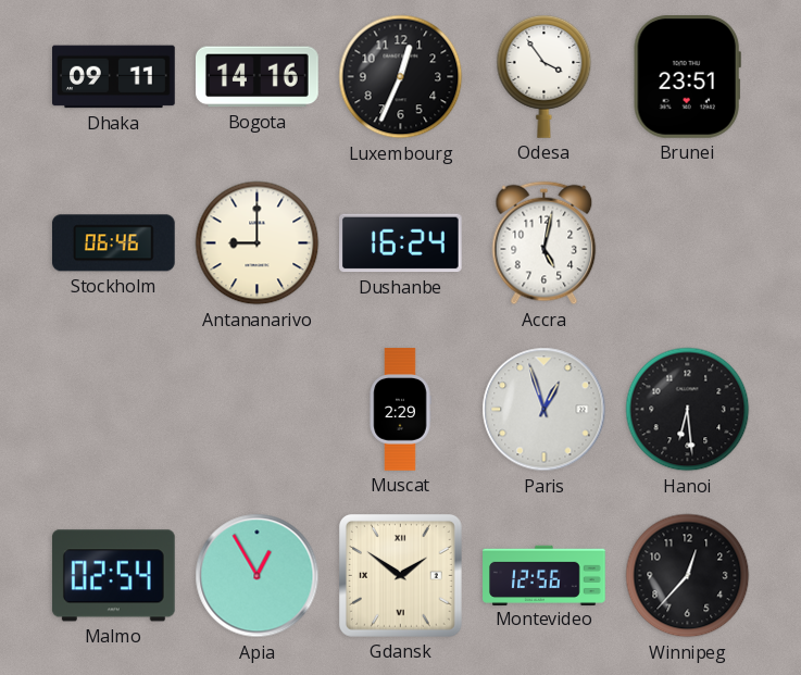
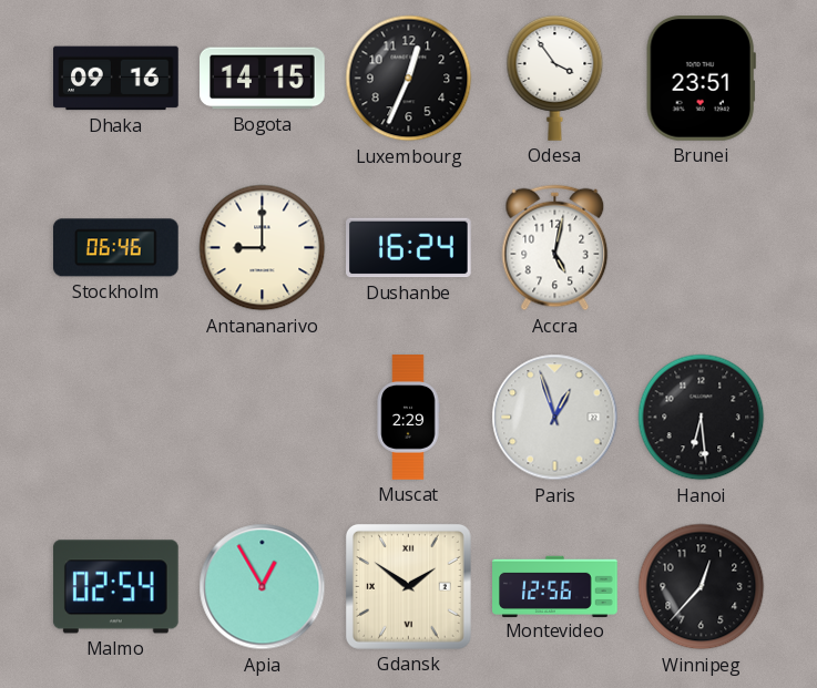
Dhaka: 09:11 -> 09:16 (116, 79)
Bogota: 14:16 -> 14:15 (263, 79)
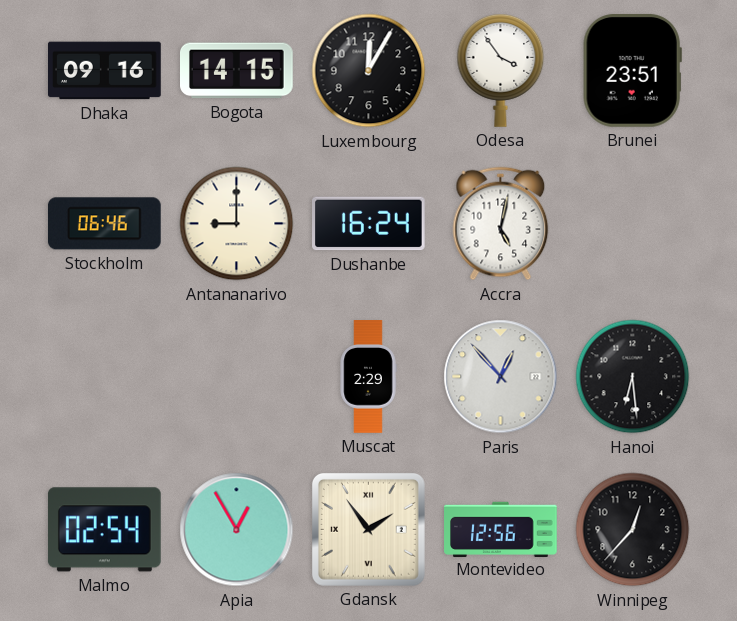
Luxembourg: 12:34 -> 12:05 (369, 71)
Paris: 12:57 -> 12:53 (501, 377)
Gdansk: 1:51 -> 1:54 (368, 529)
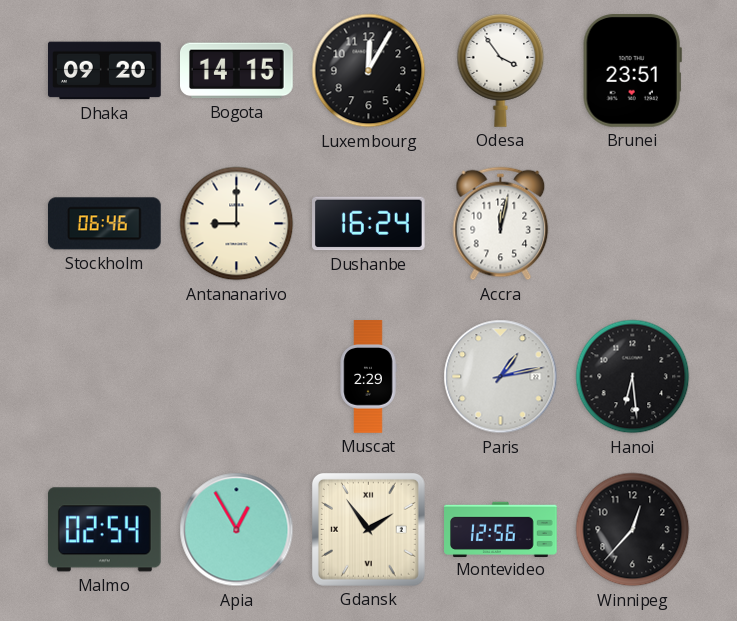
Dhaka: 09:16 -> 09:20 (105, 71)
Accra: 5:02 -> 12:02 (501, 224)
Paris: 12:53 -> 1:13 (501, 377)
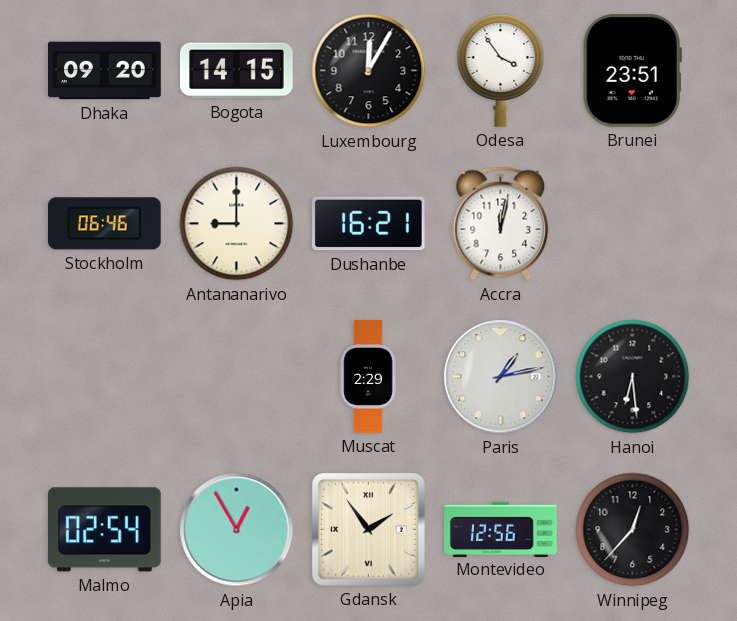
Dushanbe: 16:24 -> 16:21 (369, 224)
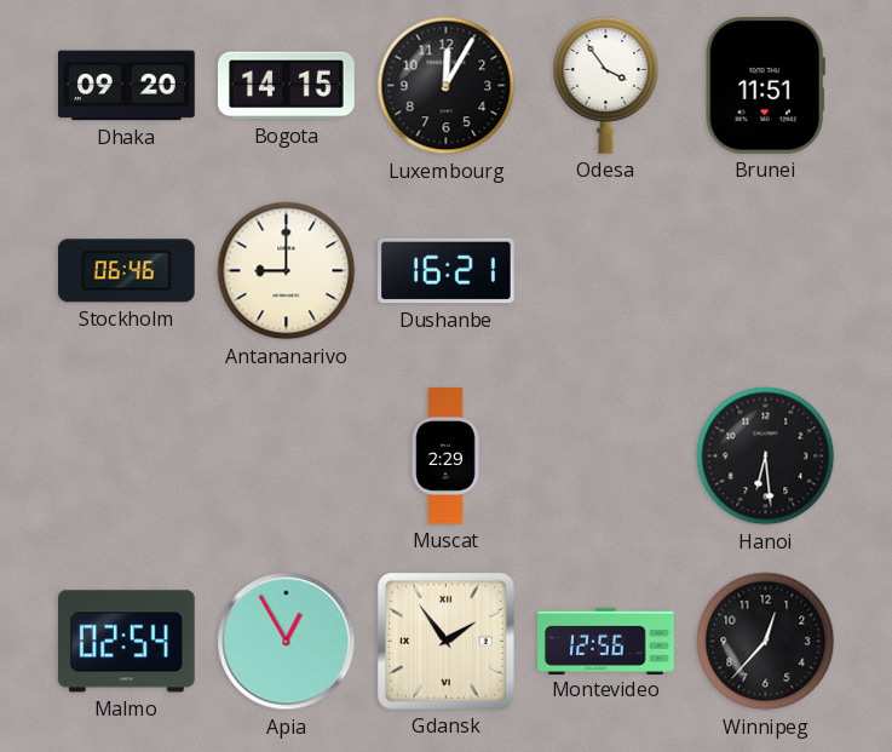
Brunei: 23:51 -> 11:51 (765, 86)
Accra: 12:02 -> none (501, 224)
Paris: 1:13 -> none (501, 377)
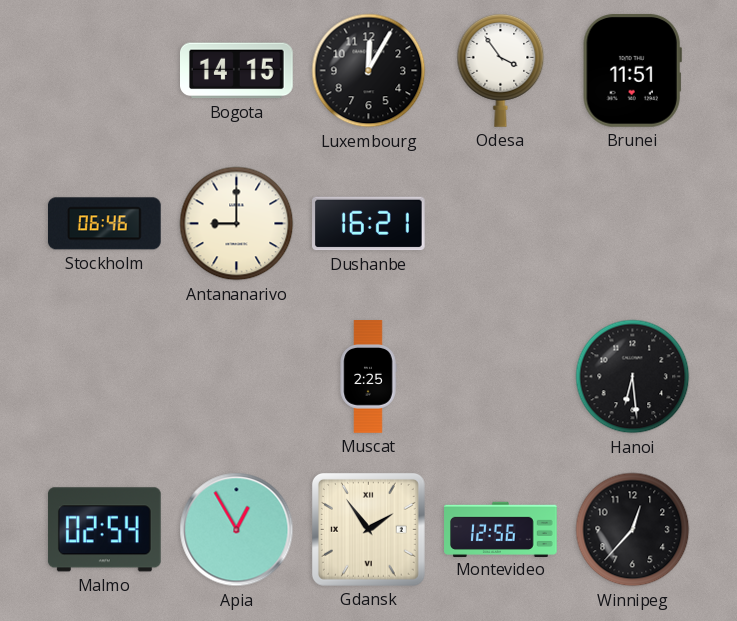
Dhaka: 09:20 -> none (127, 86)
Muscat: 2:29 -> 2:25 (368, 377)
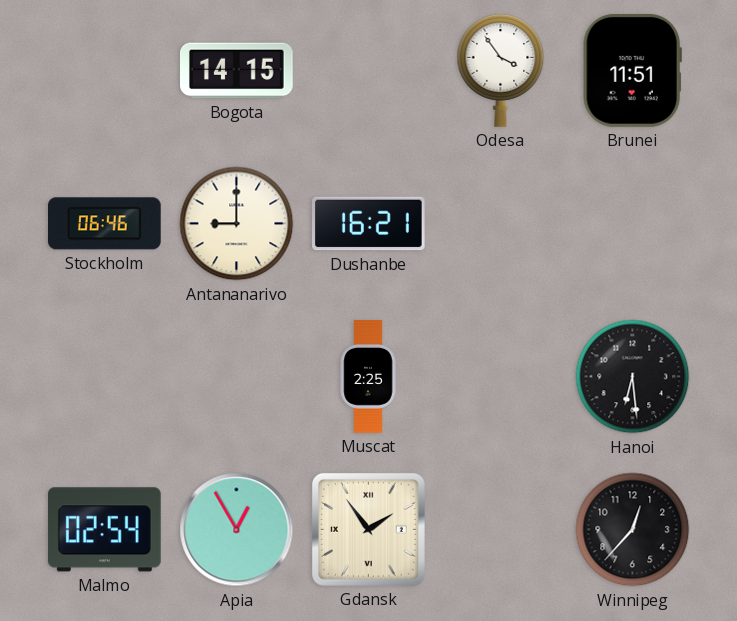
Luxembourg: 12:05 -> none (369, 71)
Montevideo: 12:56 -> none (501, 529)
